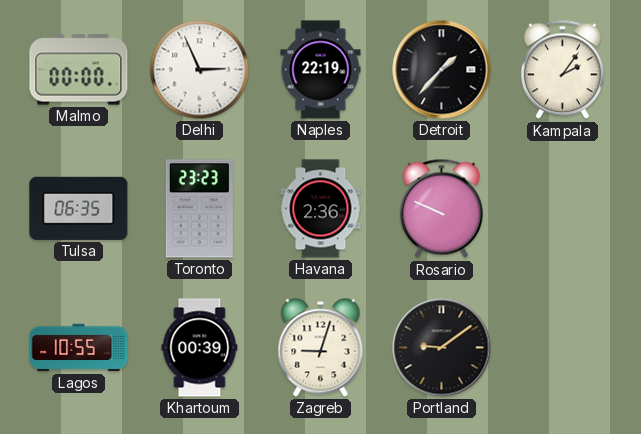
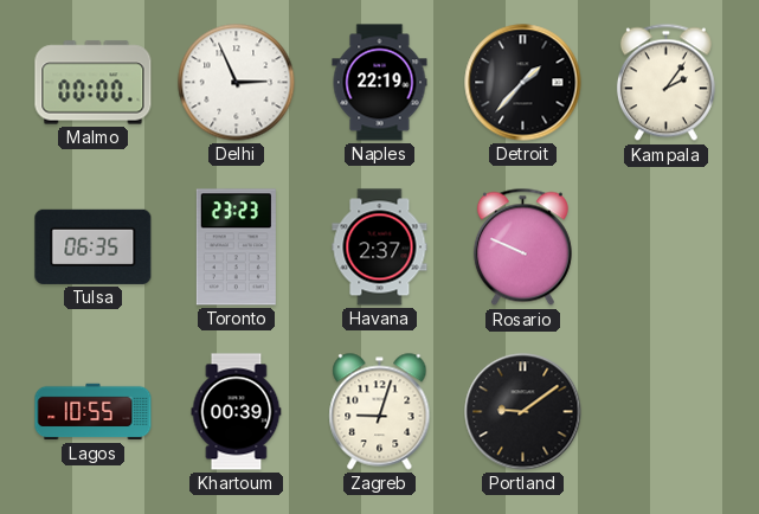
Havana: 2:36 -> 2:37 (380, 248)
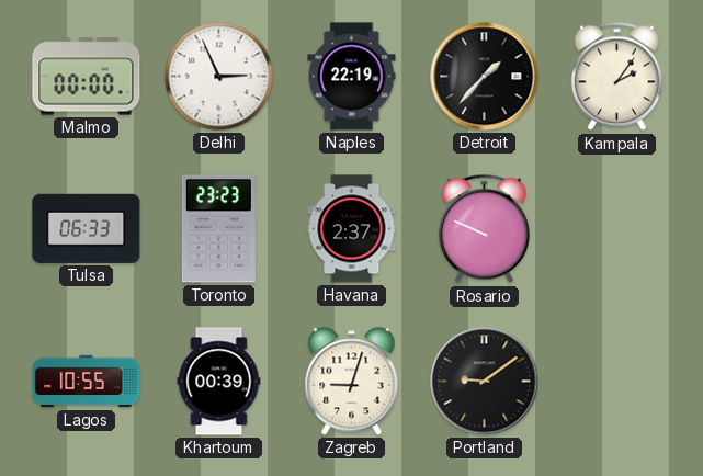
Tulsa: 06:35 -> 06:33 (87, 228)
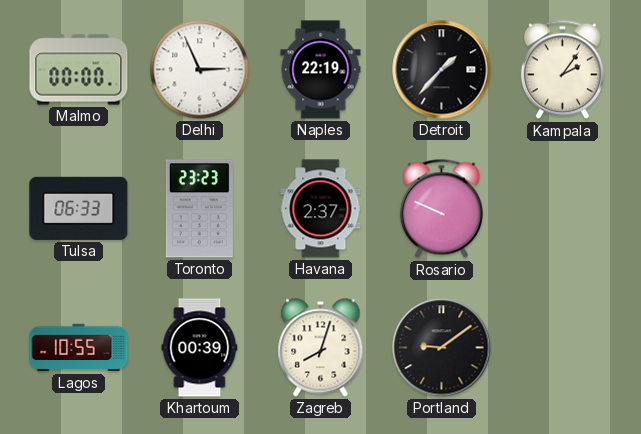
Zagreb: 9:03 -> 8:03 (321, 348)
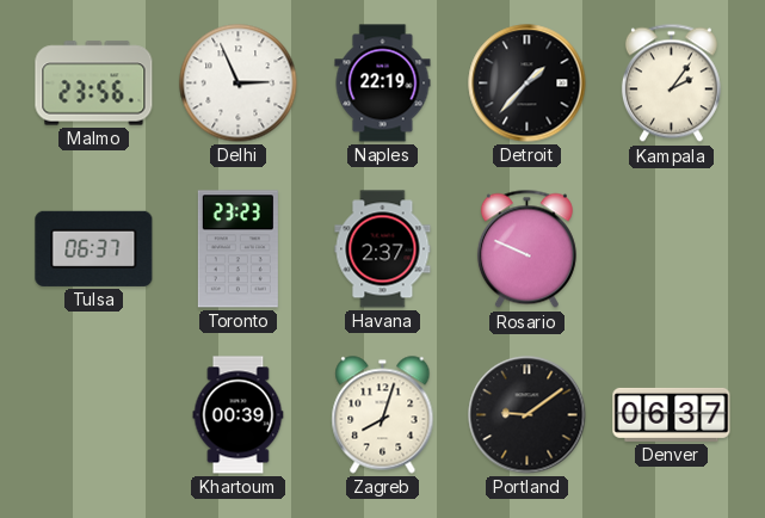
Malmo: 00:00 -> 23:56 (94, 84)
Tulsa: 06:33 -> 06:37 (94, 248)
Lagos: 10:55 -> none (79, 348)
Denver: none -> 06:37 (672, 414)
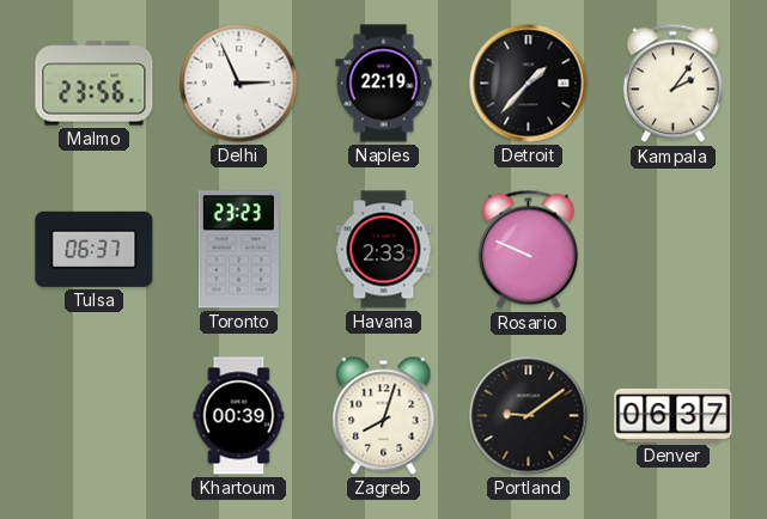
Havana: 2:37 -> 2:33 (384, 250)
